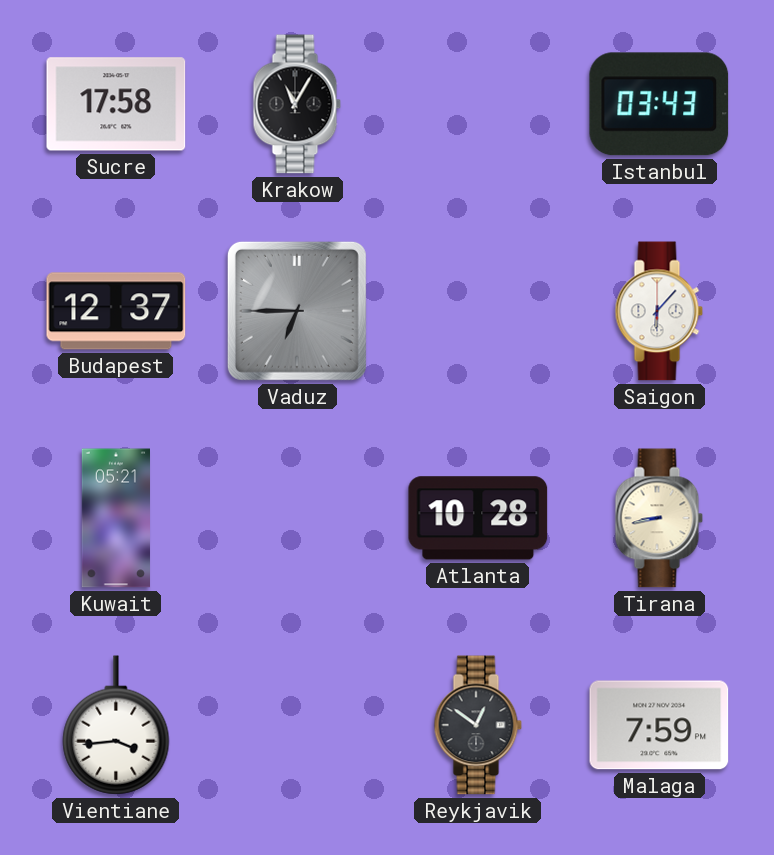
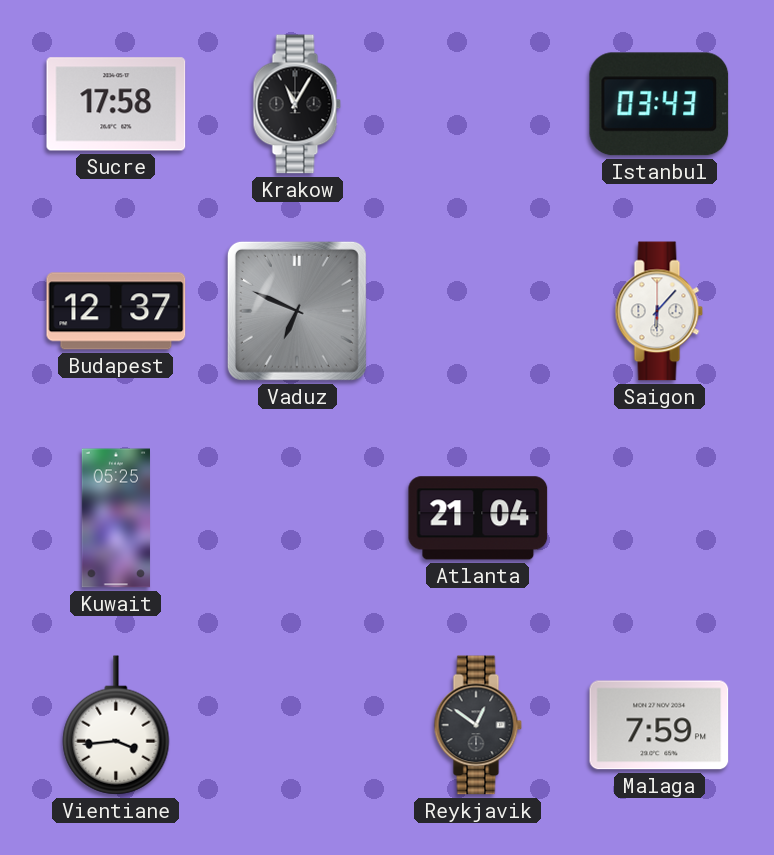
Vaduz: 6:45 -> 6:49 (297, 311)
Kuwait: 05:21 -> 05:25 (115, 518)
Atlanta: 10:28 -> 21:04 (478, 518)
Tirana: 8:43 -> none (659, 518)
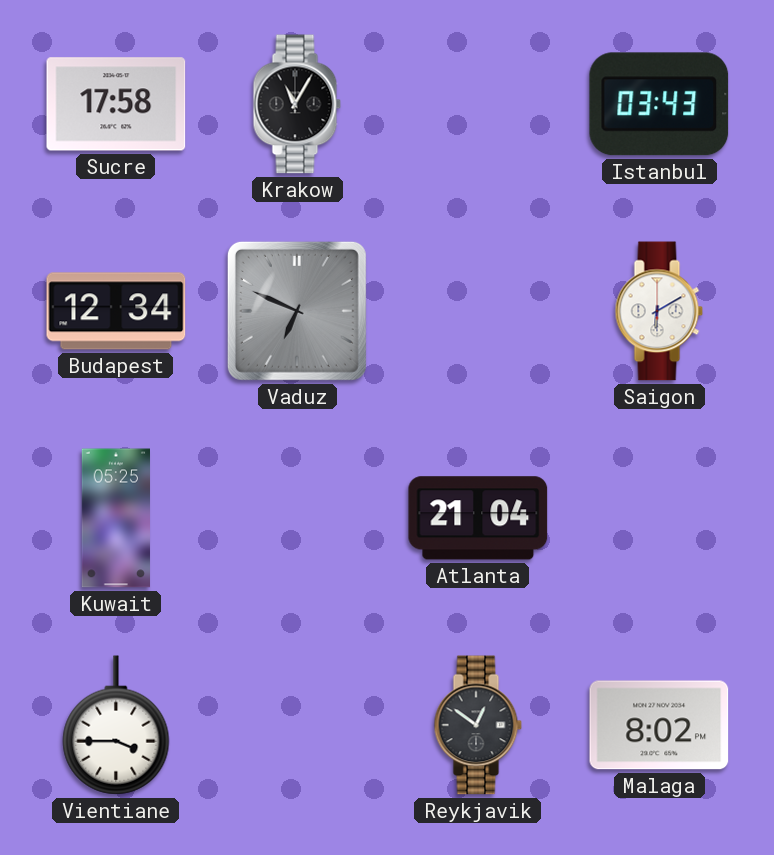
Budapest: 12:37 -> 12:34 (116, 311)
Saigon: 6:07 -> 6:10 (659, 311)
Vientiane: 3:44 -> 3:45 (116, 725)
Malaga: 7:59 -> 8:02 (659, 725)
